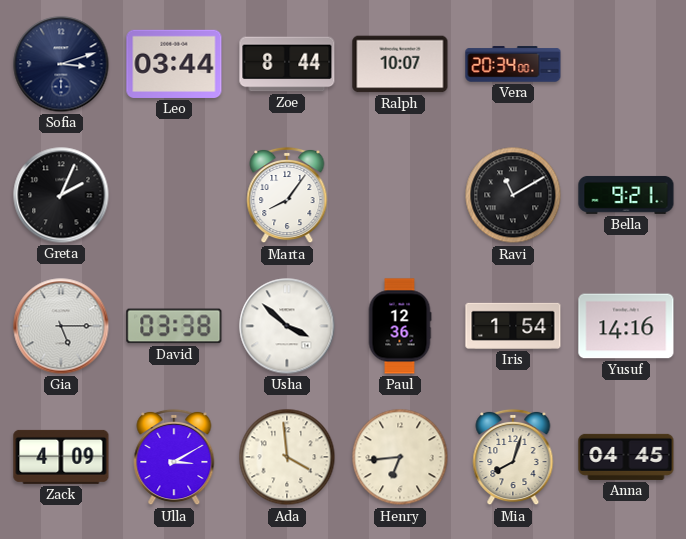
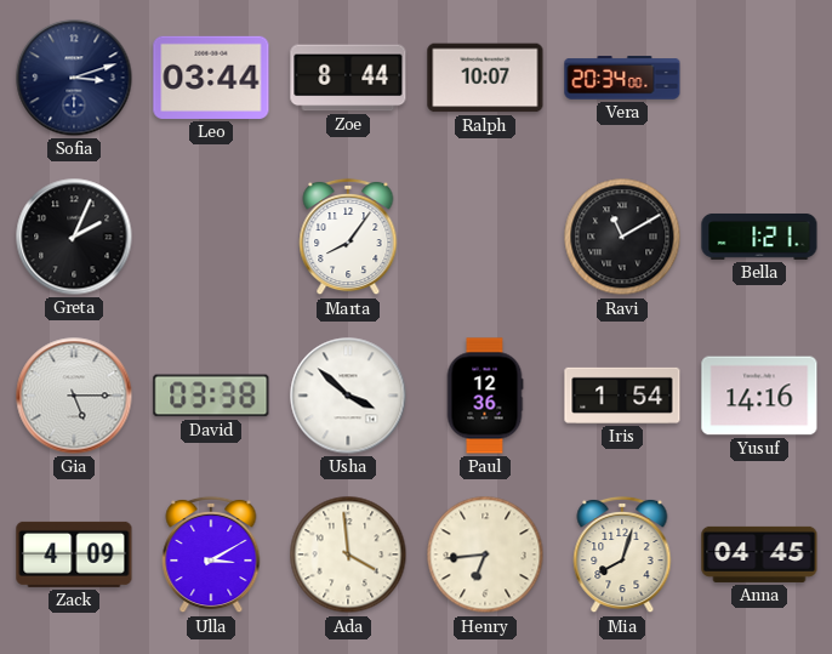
Bella: 9:21 -> 1:21 (759, 237)
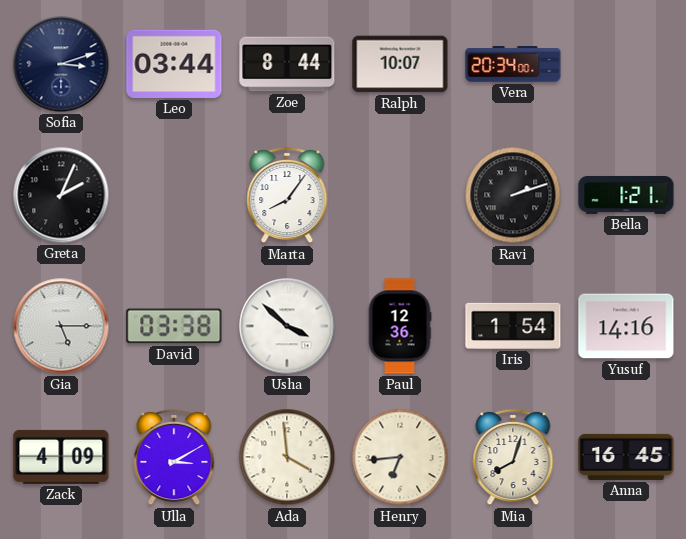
Ravi: 11:10 -> 2:12 (513, 195)
Anna: 04:45 -> 16:45 (626, 457)
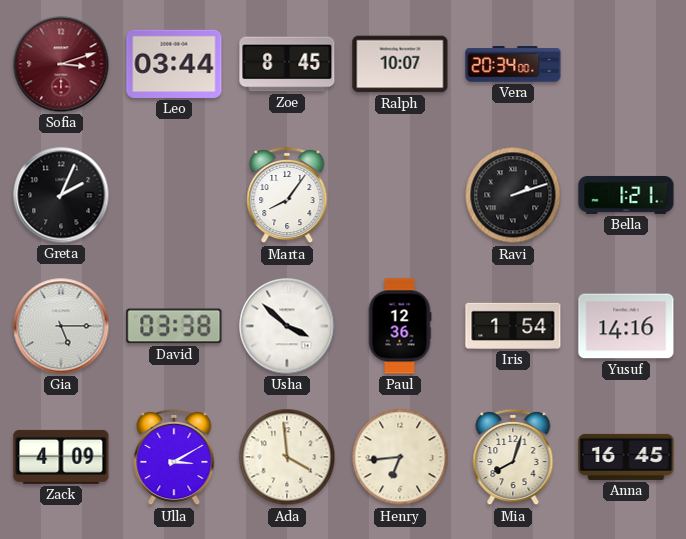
Sofia dial: navy -> burgundy (61, 64)
Zoe: 8:44 -> 8:45 (287, 64)
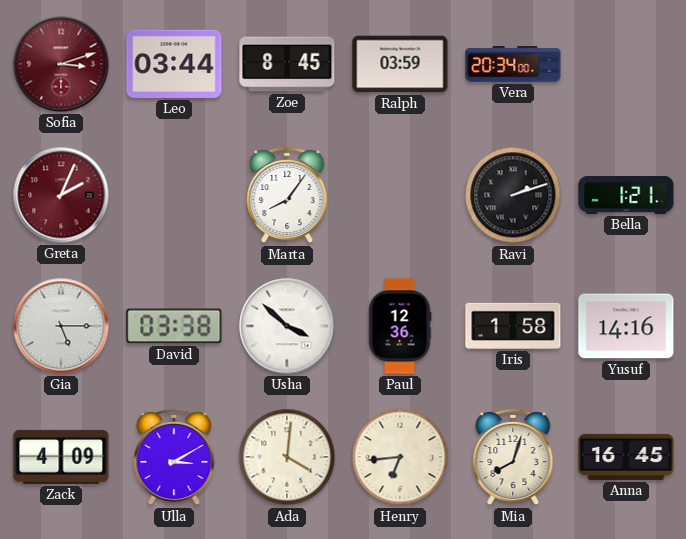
Ralph: 10:07 -> 03:59 (400, 64)
Greta dial: black -> burgundy (61, 195)
Iris: 1:54 -> 1:58 (513, 326)
Ada: 3:59 -> 4:01 (287, 457)
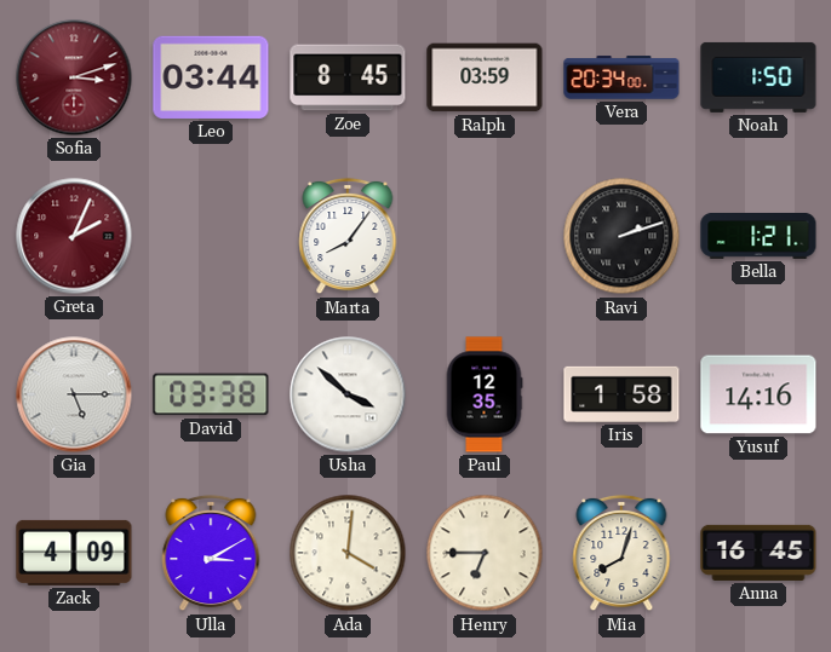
Noah: none -> 1:50 (758, 77)
Paul: 12:36 -> 12:35 (485, 394)
Henry: 6:44 -> 6:45 (485, 553)
